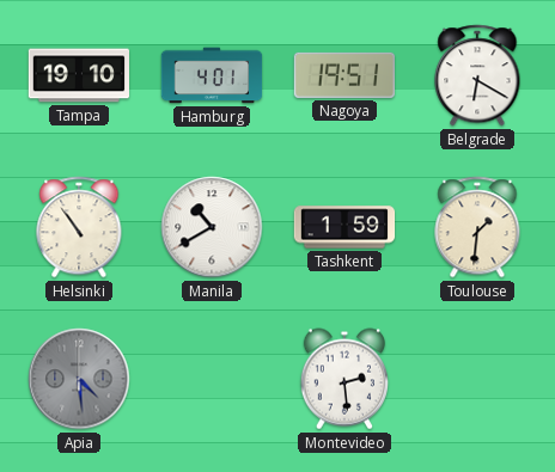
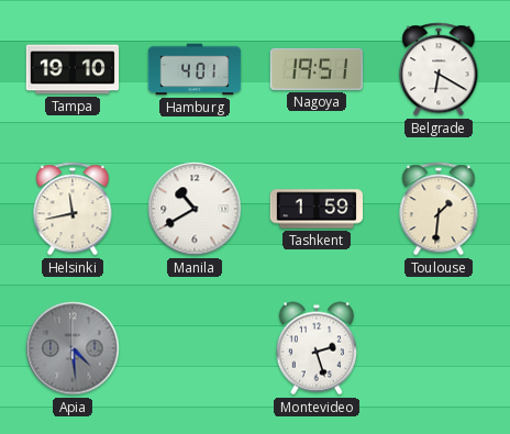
Helsinki: 10:54 -> 11:43 (73, 209)
Montevideo: 2:29 -> 2:27 (317, 348)
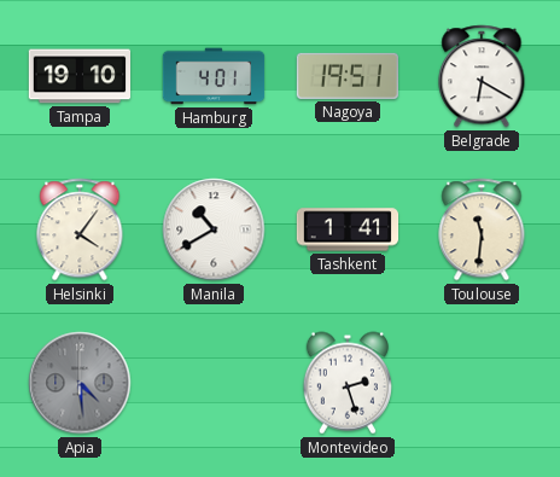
Helsinki: 11:43 -> 4:06 (80, 229)
Tashkent: 1:59 -> 1:41 (348, 229)
Toulouse: 1:31 -> 11:31 (482, 229)
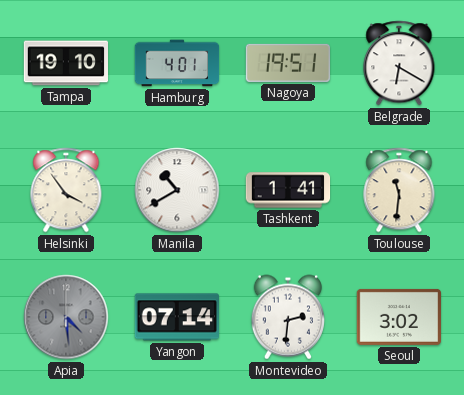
Helsinki: 4:06 -> 3:54 (66, 190)
Yangon: none -> 07:14 (176, 317)
Montevideo: 2:27 -> 2:31 (288, 317)
Seoul: none -> 3:02 (398, 317)
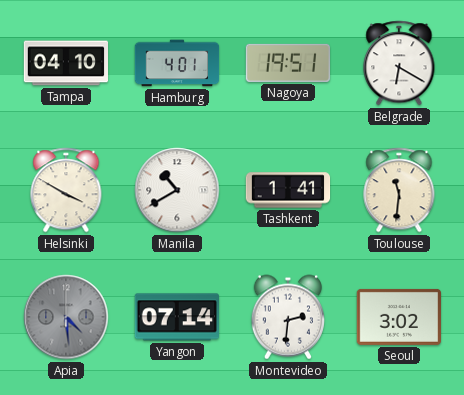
Tampa: 19:10 -> 04:10 (66, 63)
Helsinki: 3:54 -> 3:50 (66, 190)
